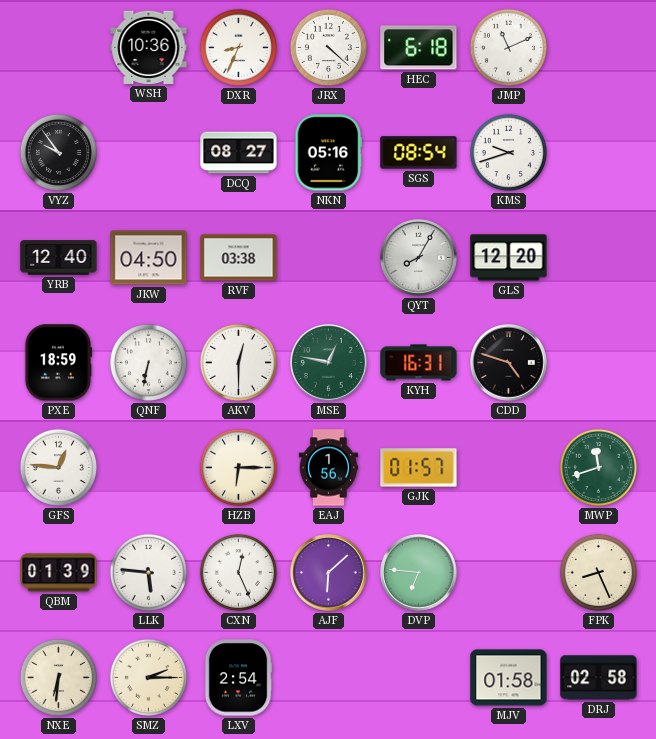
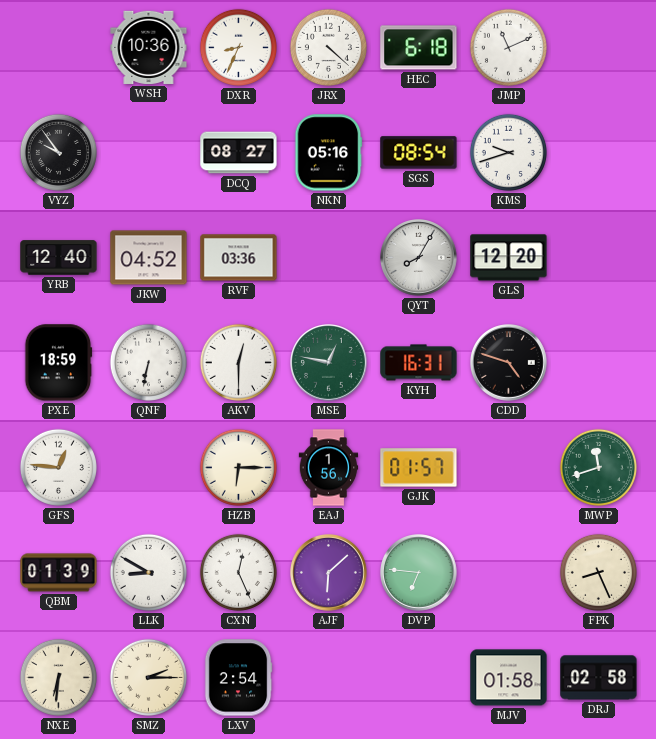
JKW: 04:50 -> 04:52 (149, 258)
RVF: 03:38 -> 03:36 (239, 258)
LLK: 5:46 -> 8:50 (148, 572)
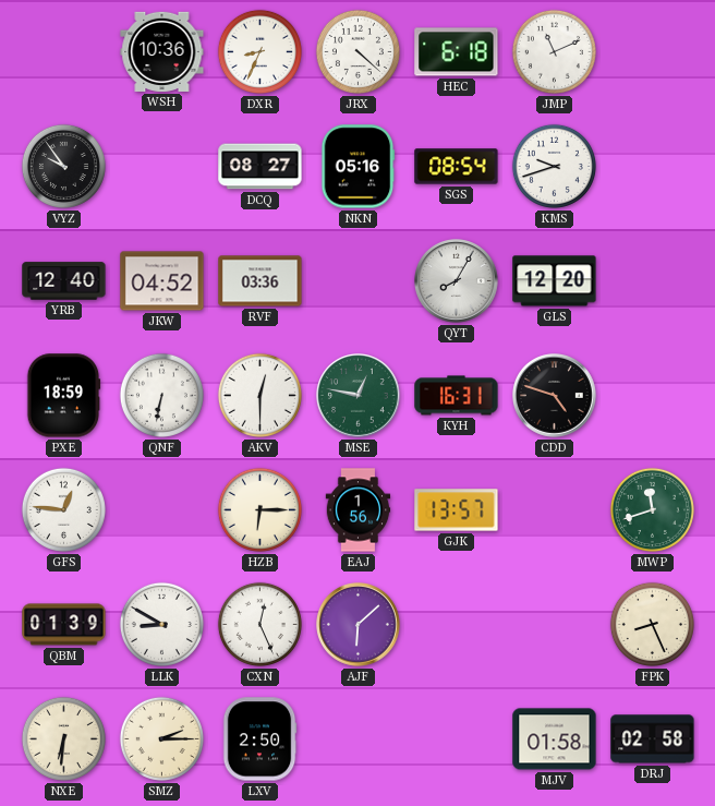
GJK: 01:57 -> 13:57 (457, 510)
DVP: 6:46 -> none (419, 573)
LXV: 2:54 -> 2:50 (259, 739)
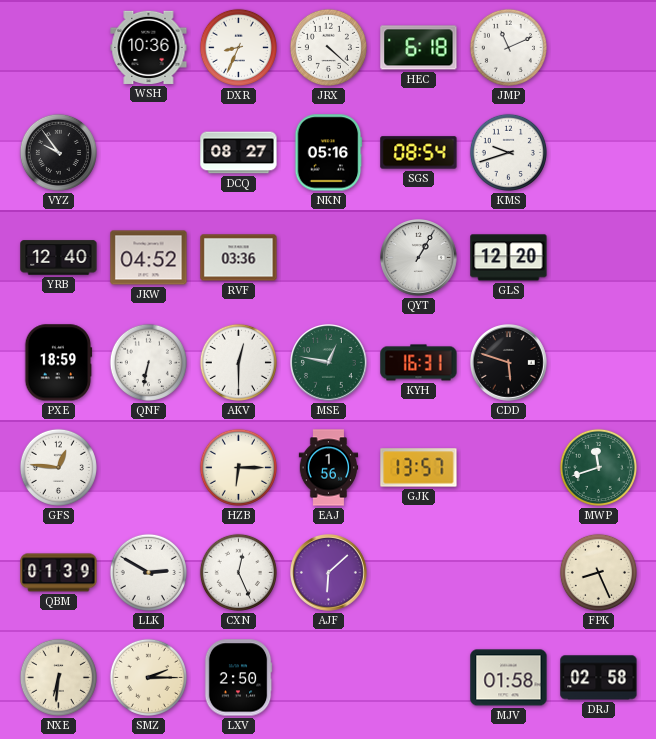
QYT: 8:05 -> 1:05 (419, 258)
CDD: 4:48 -> 5:48 (509, 363)
LLK: 8:50 -> 2:50 (148, 572)
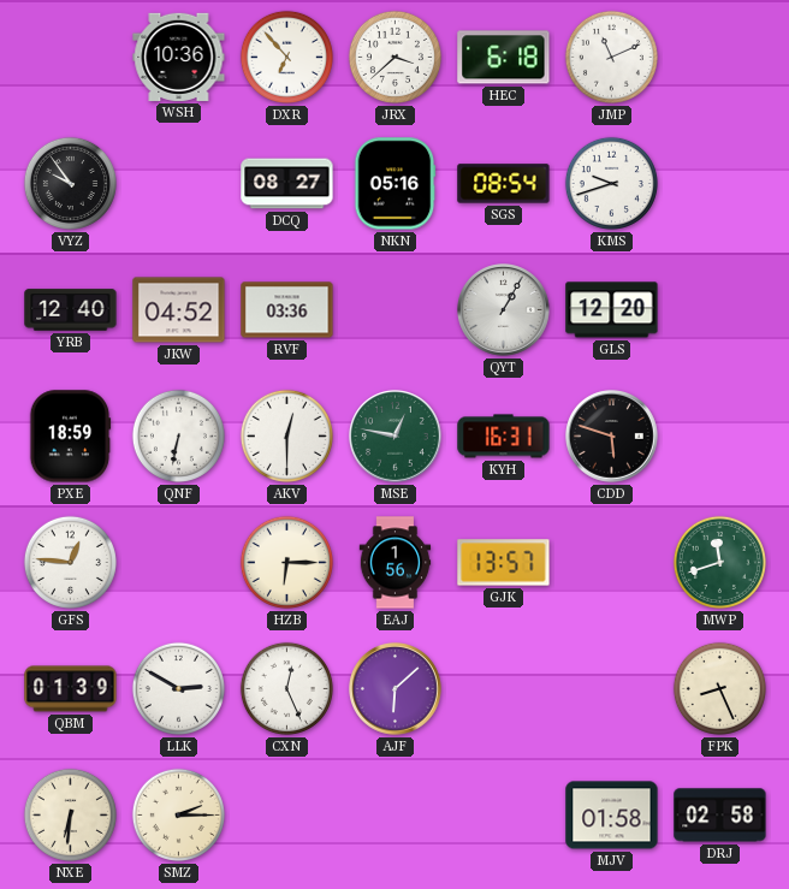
DXR: 8:34 -> 6:53 (286, 57)
JRX: 4:22 -> 3:38 (394, 57)
LXV: 2:50 -> none (238, 678)
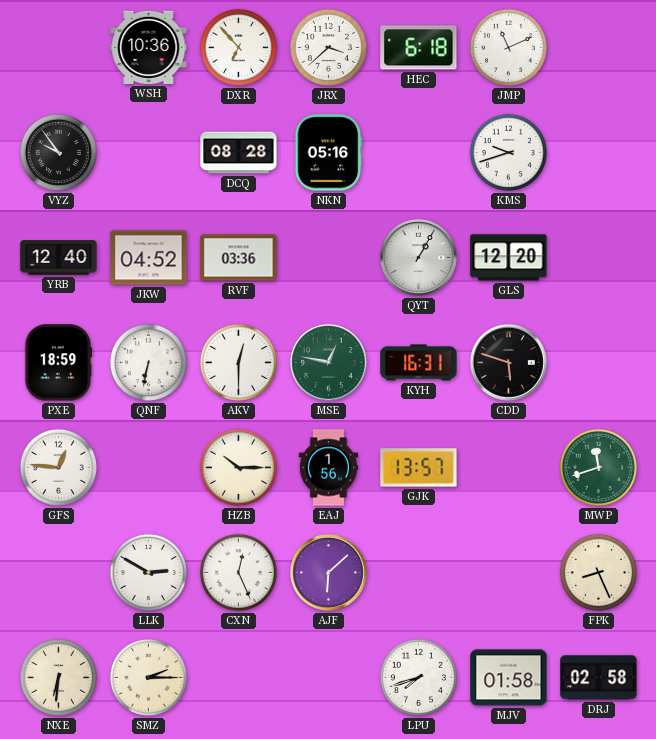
DCQ: 08:27 -> 08:28 (239, 153)
SGS: 08:54 -> none (504, 184)
HZB: 6:15 -> 10:15 (238, 467)
QBM: 01:39 -> none (71, 689)
LPU: none -> 7:42 (418, 677)
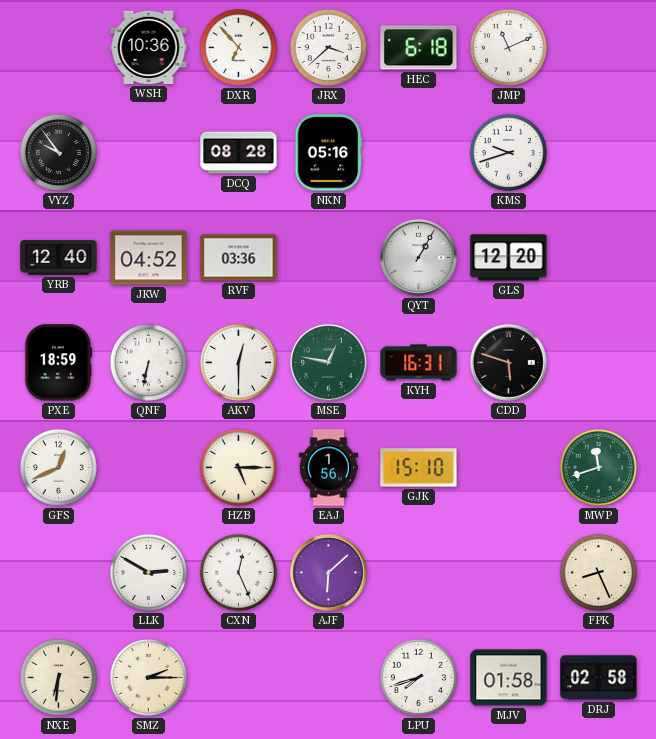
GFS: 12:46 -> 12:41 (58, 467)
HZB: 10:15 -> 5:15 (238, 467)
GJK: 13:57 -> 15:10 (419, 468)
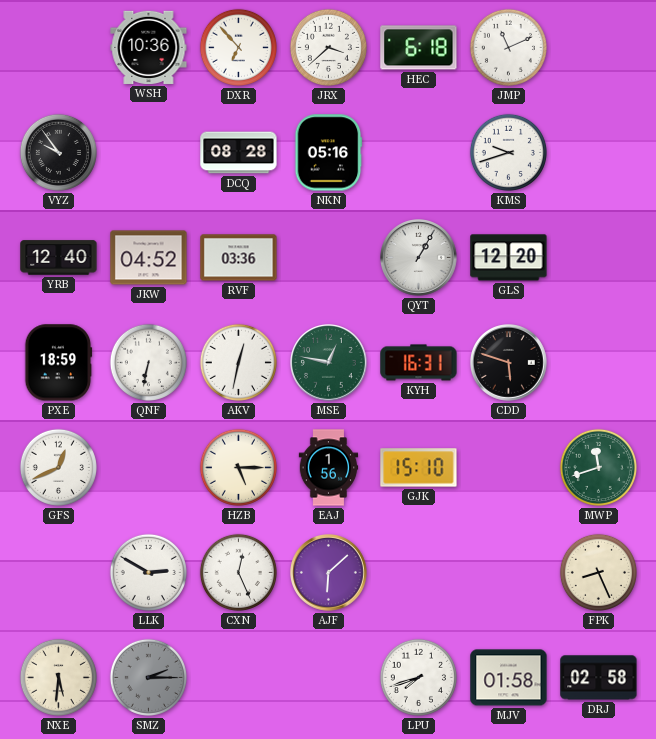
AKV: 12:30 -> 12:32 (238, 362)
NXE: 6:31 -> 5:31 (58, 677)
SMZ dial: cream -> grey (148, 677)
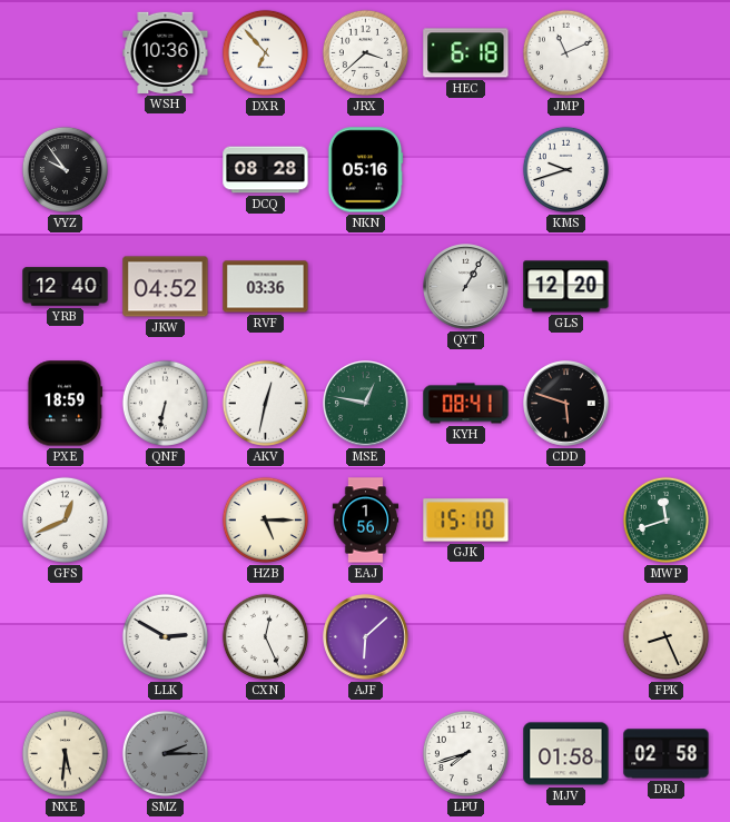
KYH: 16:31 -> 08:41 (466, 404)
